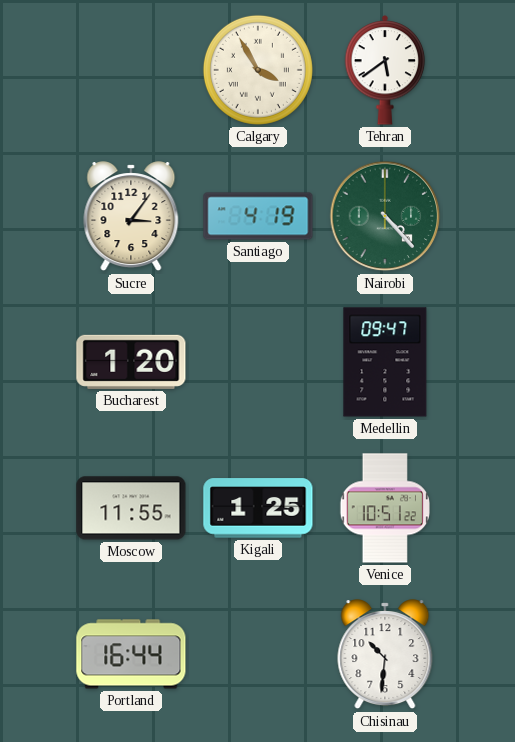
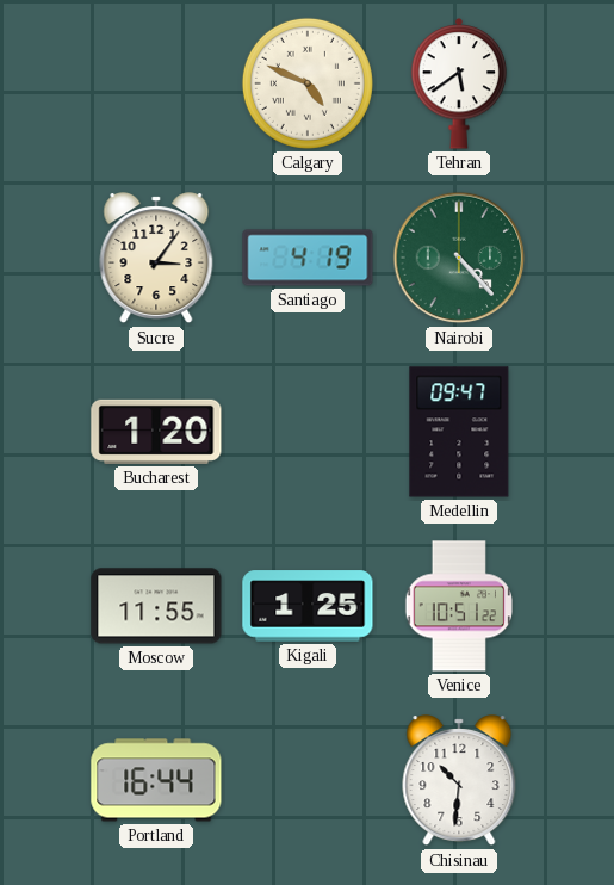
Calgary: 3:55 -> 4:49 (308, 83)
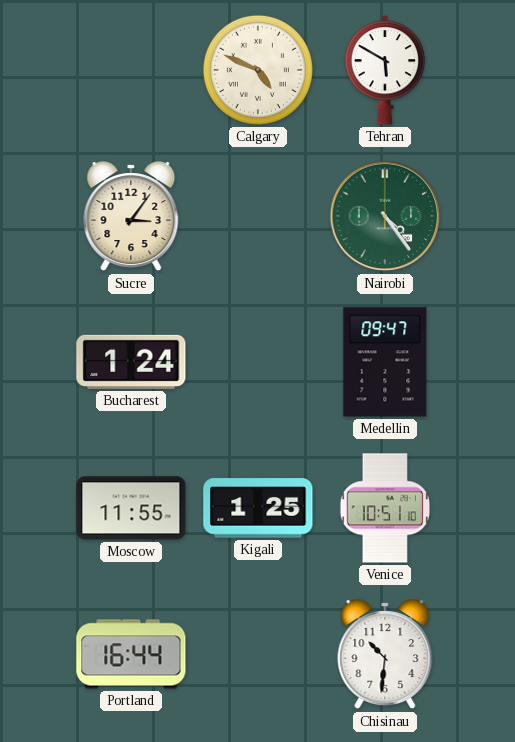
Tehran: 5:39 -> 5:50 (385, 71)
Santiago: 4:19 -> none (308, 258)
Nairobi: 4:23 -> 4:24 (385, 216)
Bucharest: 1:20 -> 1:24 (131, 362)
Venice: 10:51:22 -> 10:51:10 (384, 508)
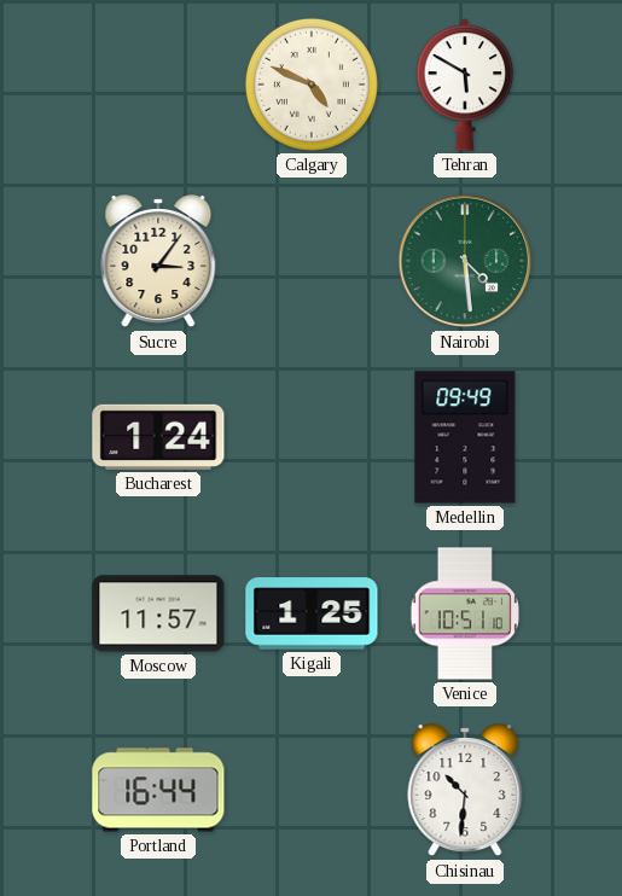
Nairobi: 4:24 -> 4:29 (465, 261)
Medellin: 09:47 -> 09:49 (465, 437)
Moscow: 11:55 -> 11:57 (158, 613)
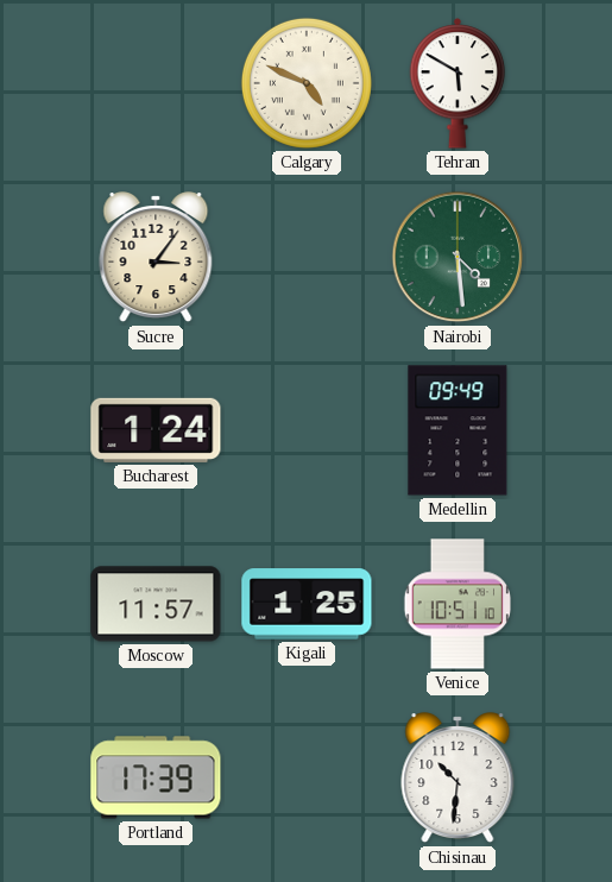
Portland: 16:44 -> 17:39 (156, 777)
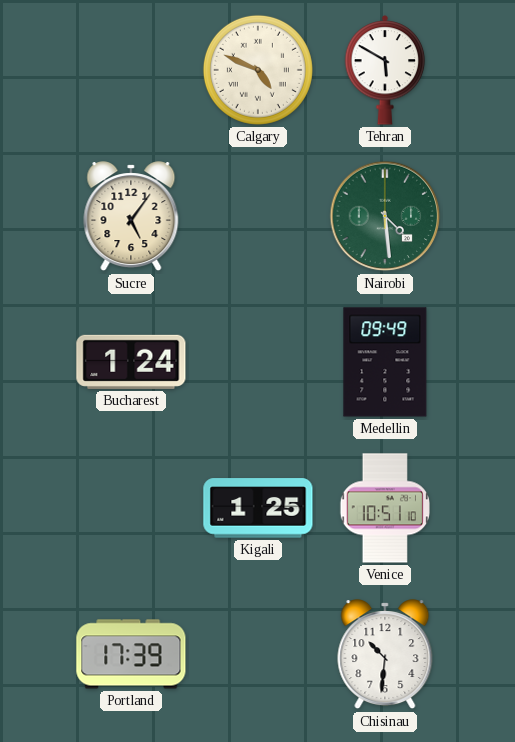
Sucre: 3:06 -> 5:06 (131, 217)
Moscow: 11:57 -> none (156, 604)
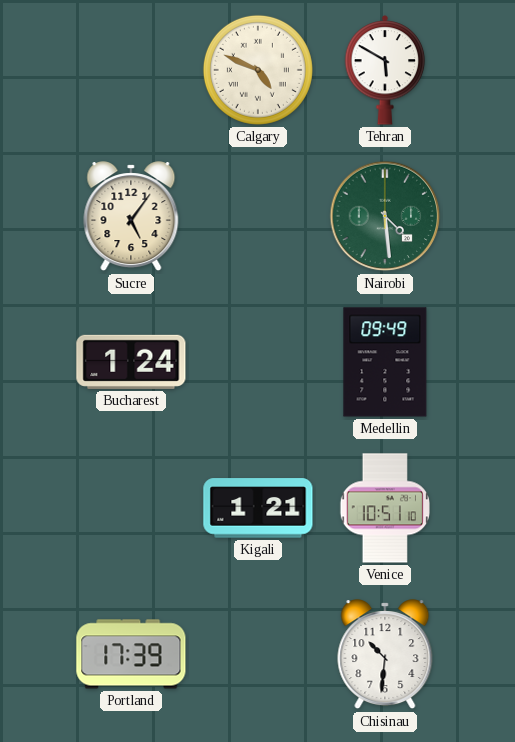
Kigali: 1:25 -> 1:21 (258, 508)
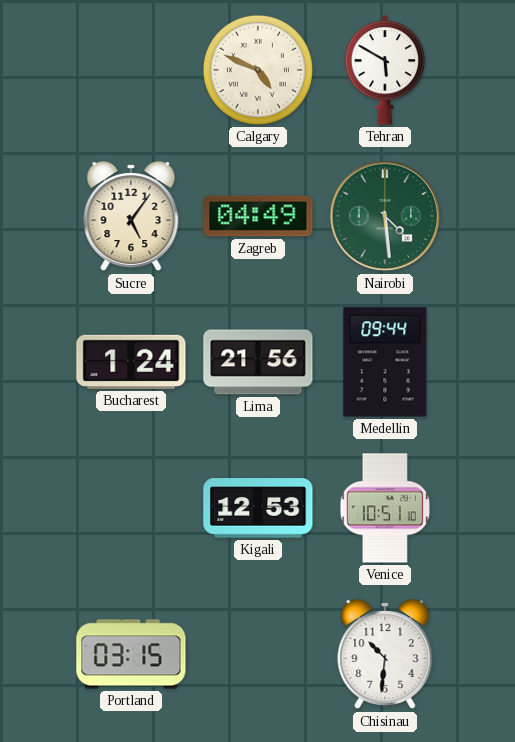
Zagreb: none -> 04:49 (258, 216)
Lima: none -> 21:56 (258, 362)
Medellin: 09:49 -> 09:44 (385, 362)
Kigali: 1:21 -> 12:53 (258, 508)
Portland: 17:39 -> 03:15 (131, 654)
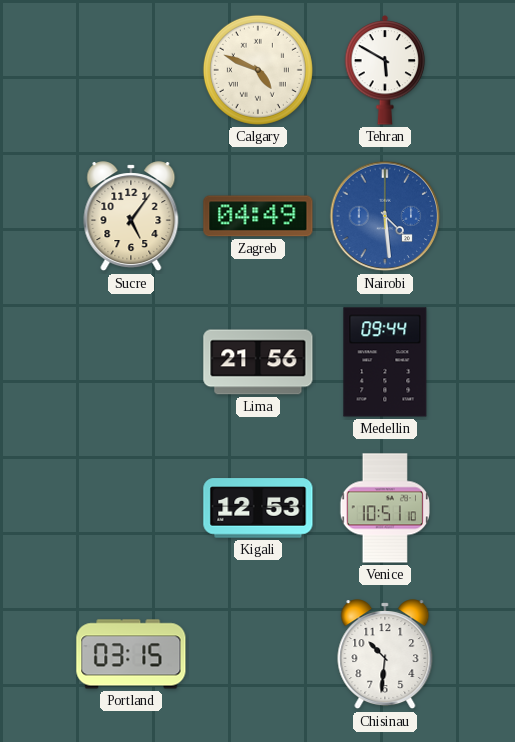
Nairobi dial: green -> blue (385, 216)
Bucharest: 1:24 -> none (131, 362)
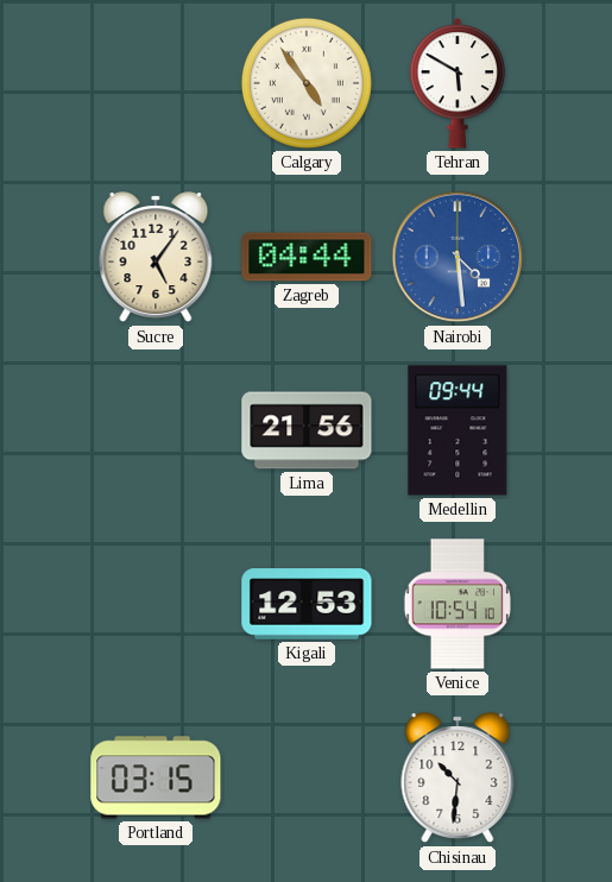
Calgary: 4:49 -> 4:54 (307, 83)
Zagreb: 04:49 -> 04:44 (307, 257)
Venice: 10:51 -> 10:54 (456, 604)
